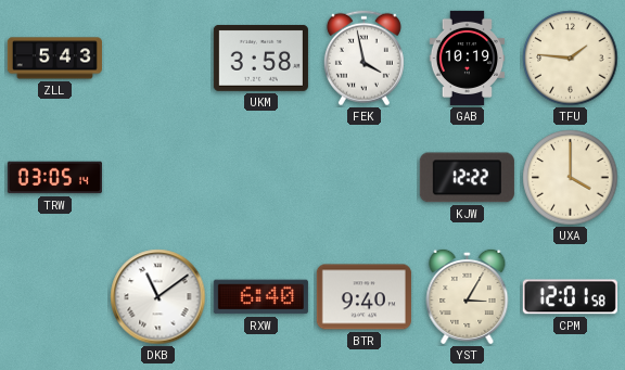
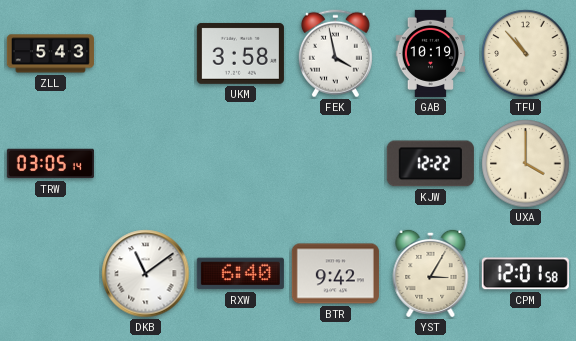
TFU: 1:46 -> 10:53 (526, 54)
BTR: 9:40 -> 9:42 (335, 274)
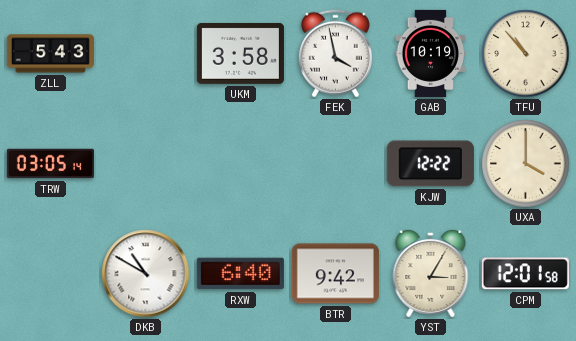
DKB: 11:09 -> 10:50 (146, 274)
